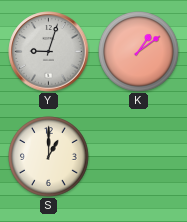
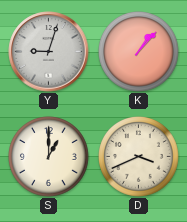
K: 1:09 -> 1:07 (139, 52)
D: none -> 3:41 (139, 157)
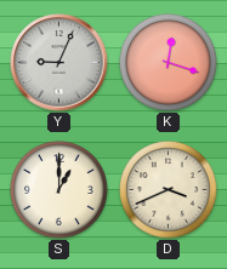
Y: 9:03 -> 9:04 (59, 63)
K: 1:07 -> 12:18 (169, 63)
